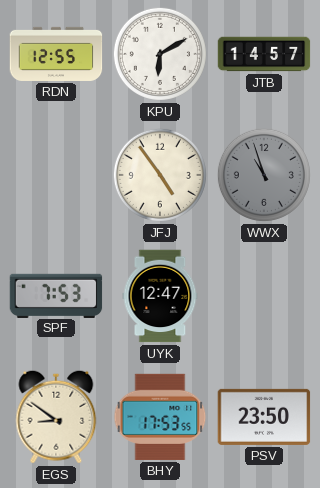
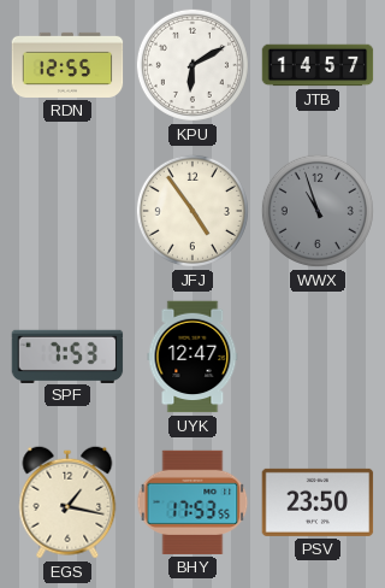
EGS: 8:51 -> 1:17 (67, 502)
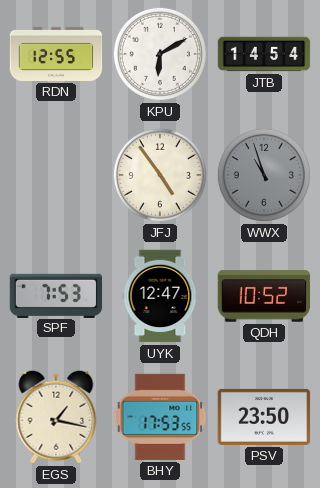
JTB: 14:57 -> 14:54 (264, 54)
QDH: none -> 10:52 (264, 296)
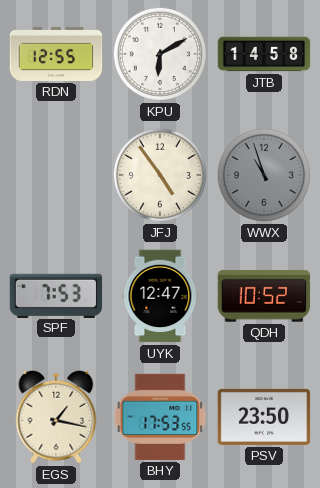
JTB: 14:54 -> 14:58 (264, 54)
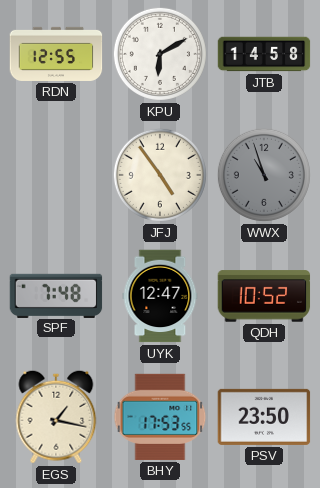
SPF: 7:53 -> 7:48 (56, 295)
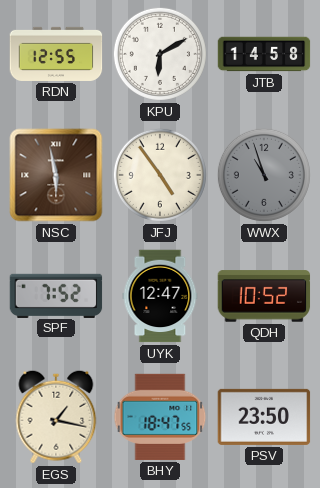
NSC: none -> 5:58 (56, 175)
SPF: 7:48 -> 7:52 (56, 295)
BHY: 17:53 -> 18:47 (160, 417)
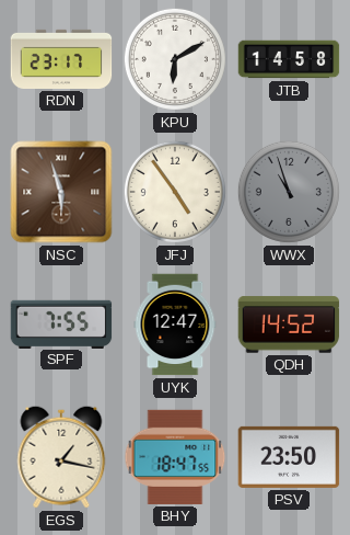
RDN: 12:55 -> 23:17 (61, 59)
NSC: 5:58 -> 5:57 (61, 192)
SPF: 7:52 -> 7:55 (61, 323)
QDH: 10:52 -> 14:52 (289, 325)
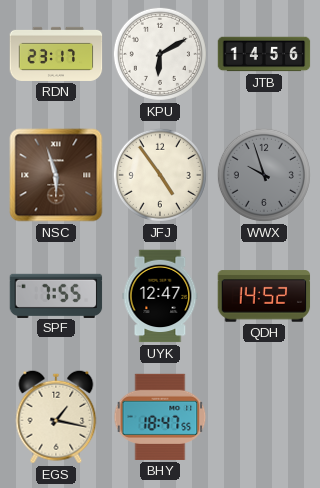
JTB: 14:58 -> 14:56 (264, 54)
WWX: 10:57 -> 9:57 (264, 175)
PSV: 23:50 -> none (289, 457)
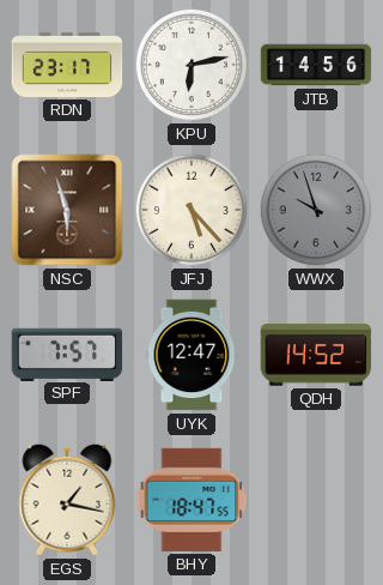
KPU: 6:10 -> 6:13 (191, 65)
JFJ: 4:54 -> 5:23 (191, 210)
SPF: 7:55 -> 7:57 (67, 354)
